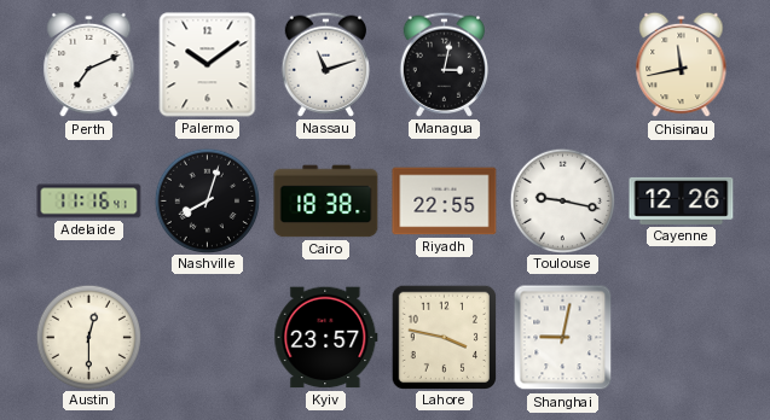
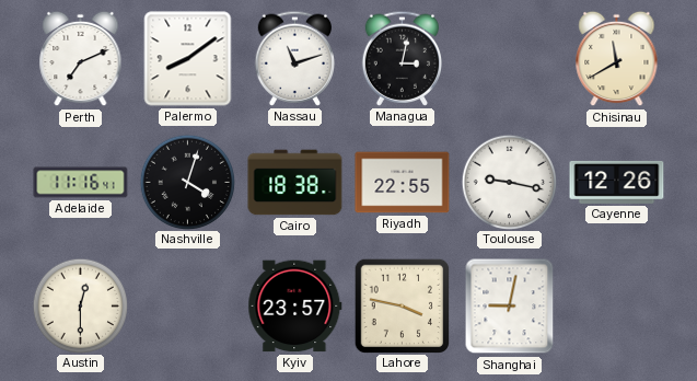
Palermo: 10:09 -> 8:09 (188, 59)
Chisinau: 11:43 -> 11:40 (617, 59)
Nashville: 8:03 -> 4:03 (187, 182)
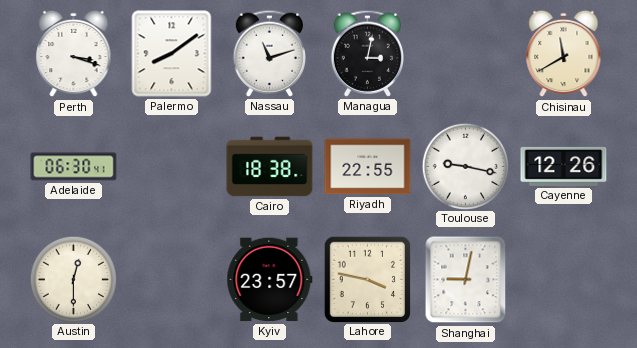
Perth: 7:11 -> 3:18 (74, 54)
Adelaide: 11:16 -> 06:30 (74, 167)
Nashville: 4:03 -> none (187, 182)
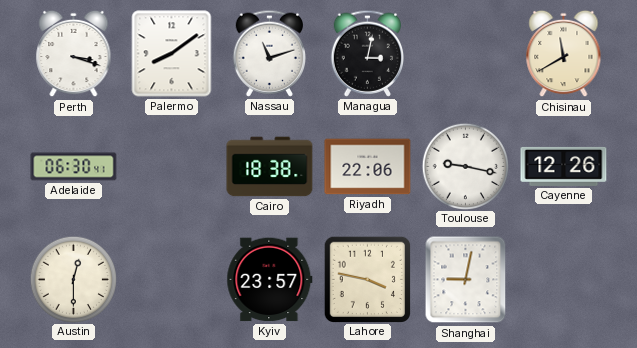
Riyadh: 22:55 -> 22:06 (368, 167)
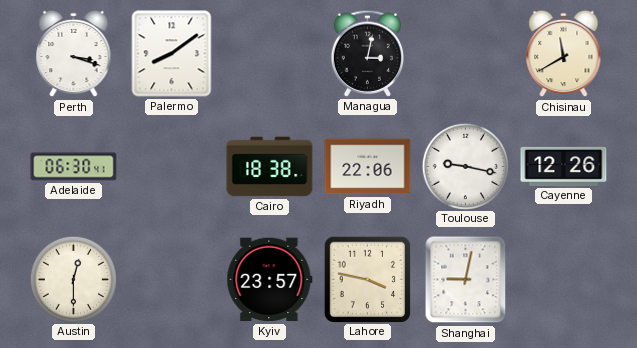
Nassau: 11:12 -> none (269, 53)
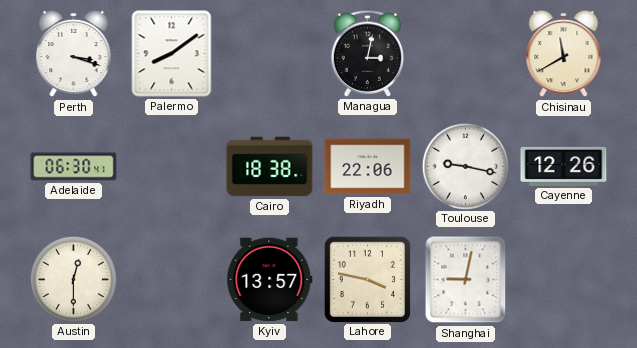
Kyiv: 23:57 -> 13:57 (270, 280)
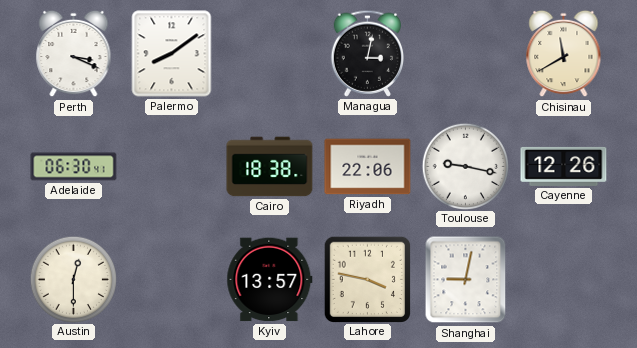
Perth: 3:18 -> 3:19 (74, 54)
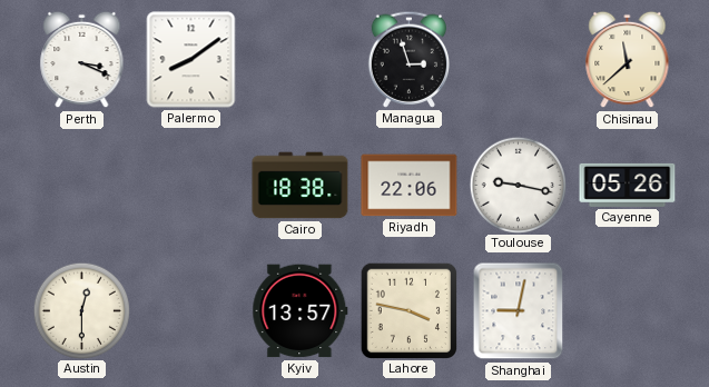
Managua: 3:02 -> 2:57 (408, 59)
Chisinau: 11:40 -> 11:38 (628, 60)
Adelaide: 06:30 -> none (74, 167)
Cayenne: 12:26 -> 05:26 (628, 185)
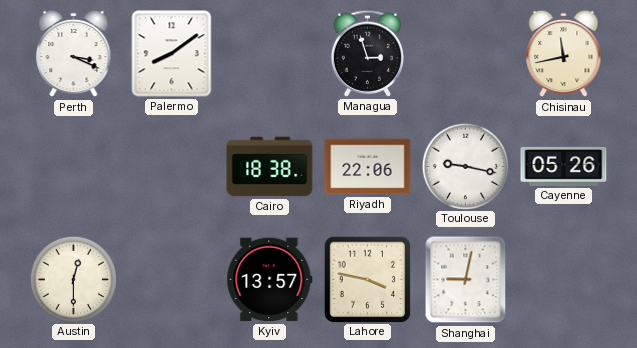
Chisinau: 11:38 -> 11:43 (564, 54)
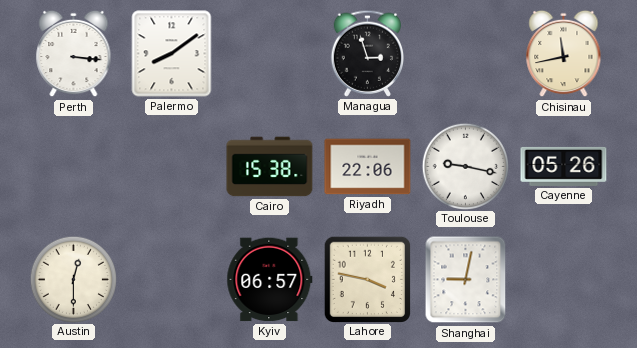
Perth: 3:19 -> 3:16 (74, 54)
Cairo: 18:38 -> 15:38 (270, 167)
Kyiv: 13:57 -> 06:57 (270, 280)
